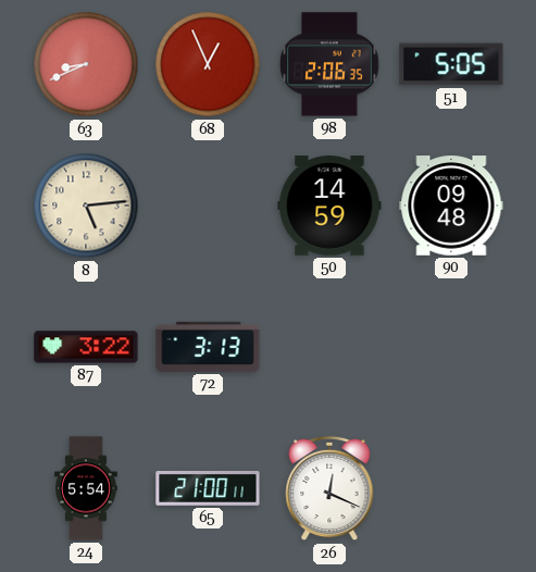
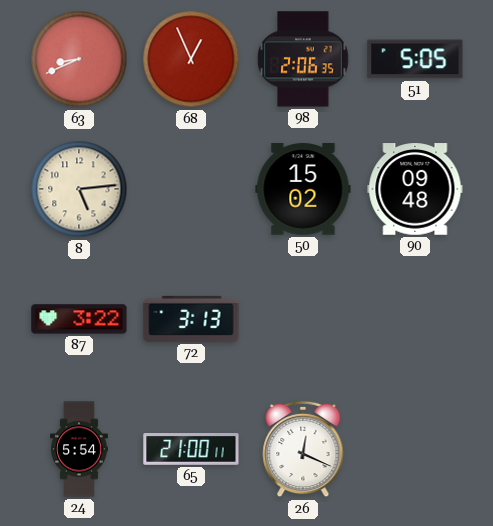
50: 14:59 -> 15:02 (303, 189)
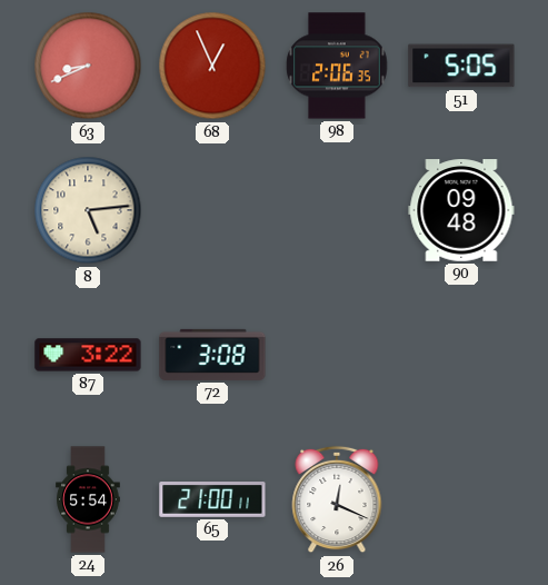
50: 15:02 -> none (303, 189)
72: 3:13 -> 3:08 (212, 355)
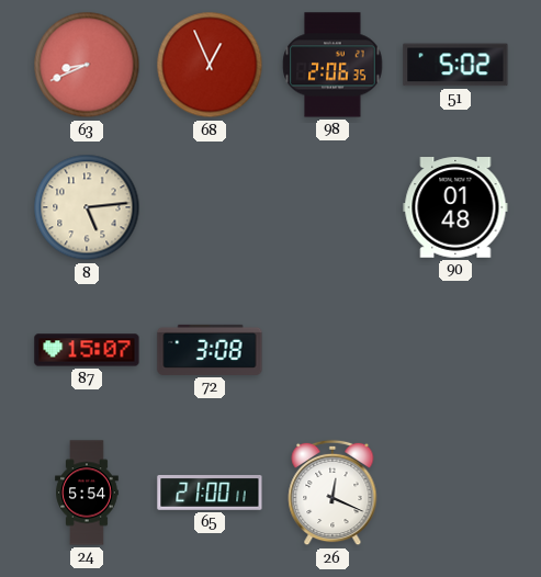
51: 5:05 -> 5:02 (455, 65)
90: 09:48 -> 01:48 (455, 207)
87: 3:22 -> 15:07 (87, 350)
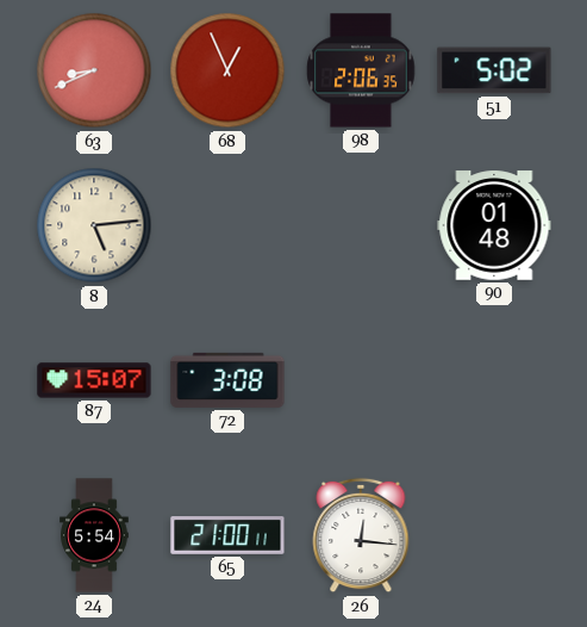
26: 12:19 -> 12:16 (361, 535)
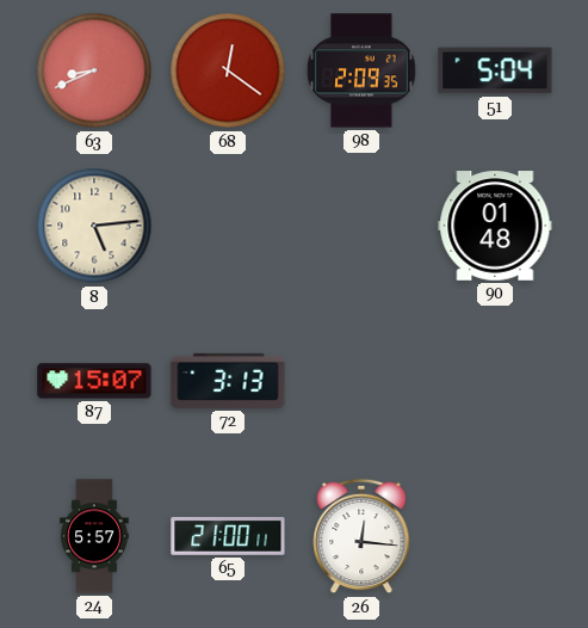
68: 12:56 -> 12:21 (228, 70)
98: 2:06 -> 2:09 (361, 70)
51: 5:02 -> 5:04 (495, 70)
72: 3:08 -> 3:13 (228, 381)
24: 5:54 -> 5:57 (94, 536)
